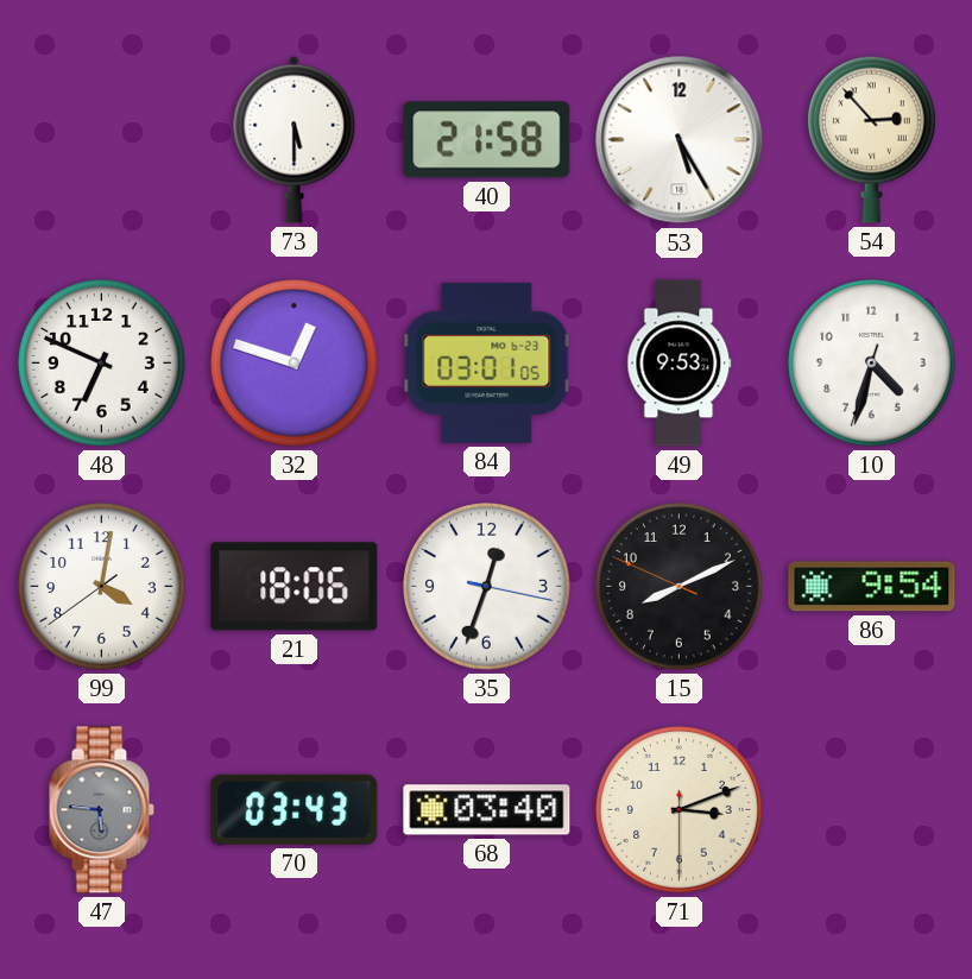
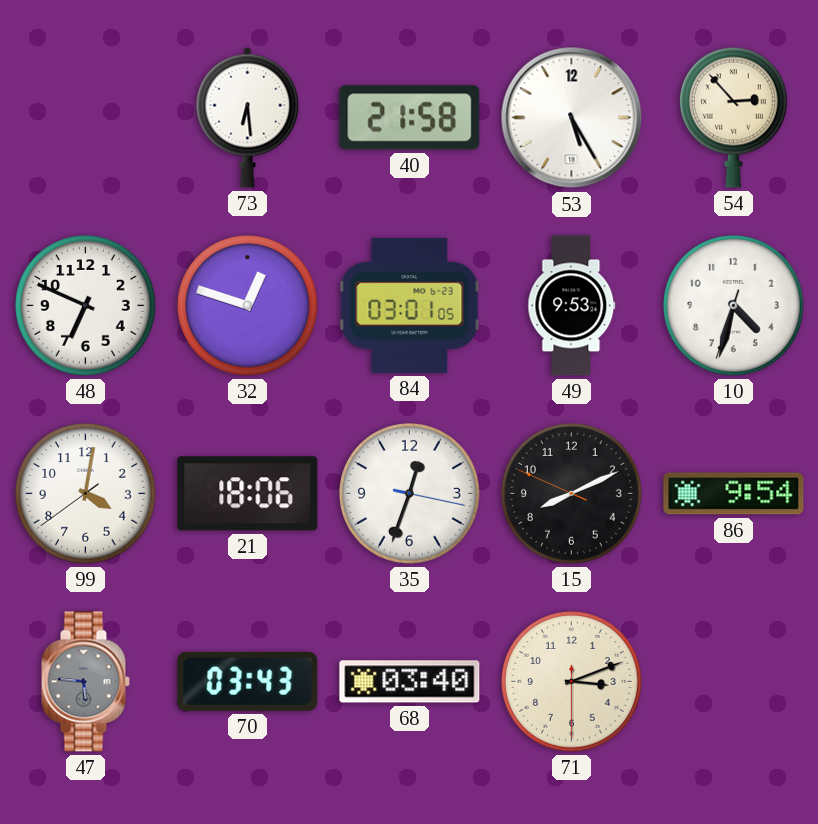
73: 5:30 -> 6:29 (248, 117)
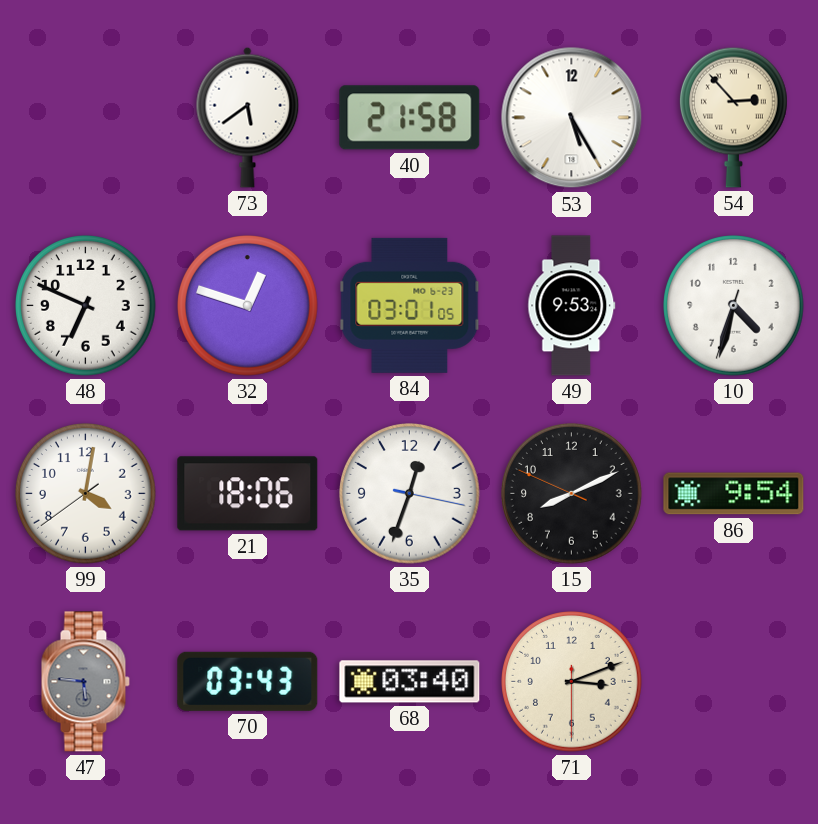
73: 6:29 -> 5:39 (248, 117)
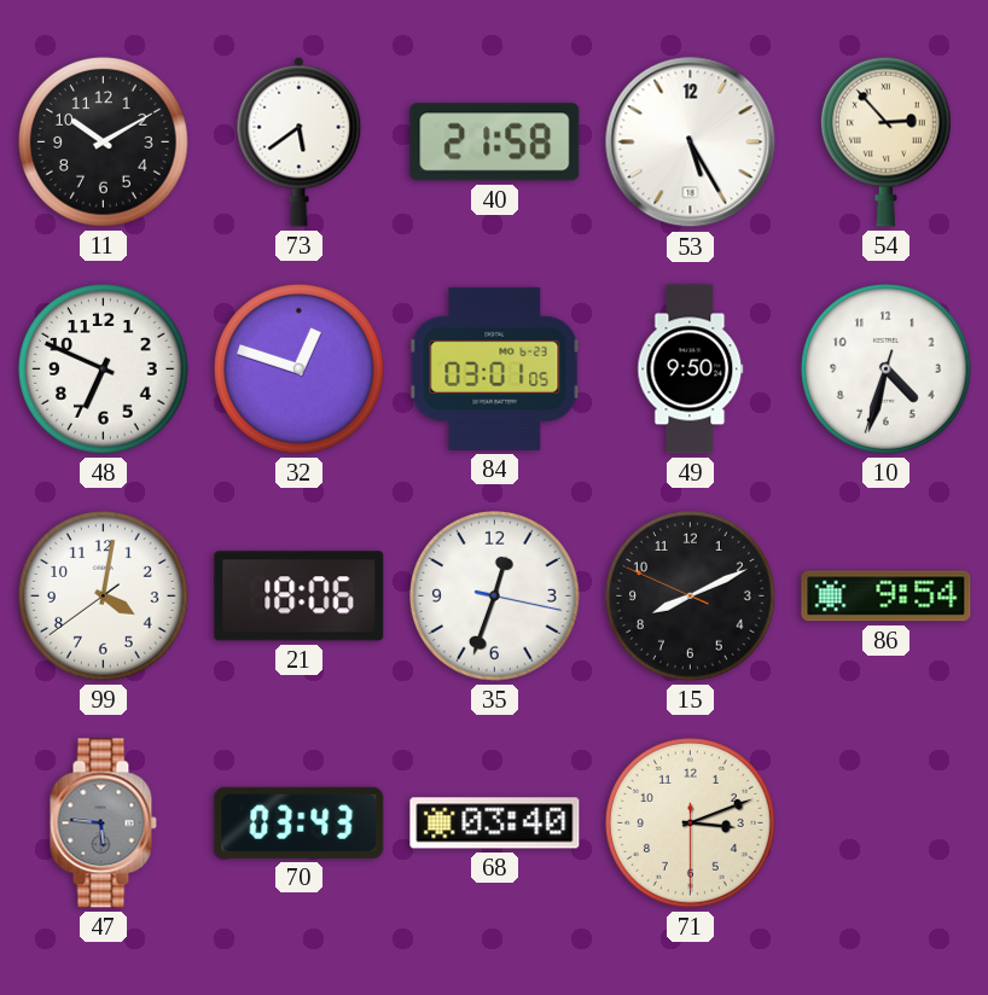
11: none -> 10:10 (104, 142)
49: 9:53 -> 9:50 (691, 370)
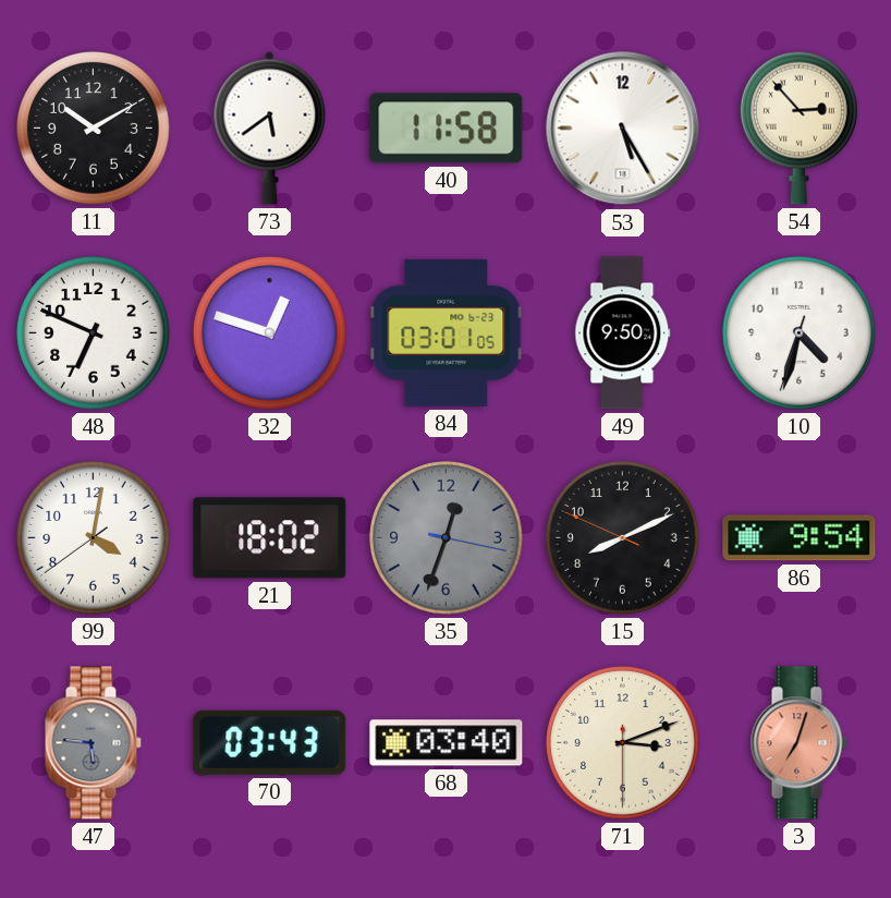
40: 21:58 -> 11:58 (447, 129)
21: 18:06 -> 18:02 (270, 538)
35 dial: white -> grey (447, 538)
3: none -> 7:03 (798, 743)
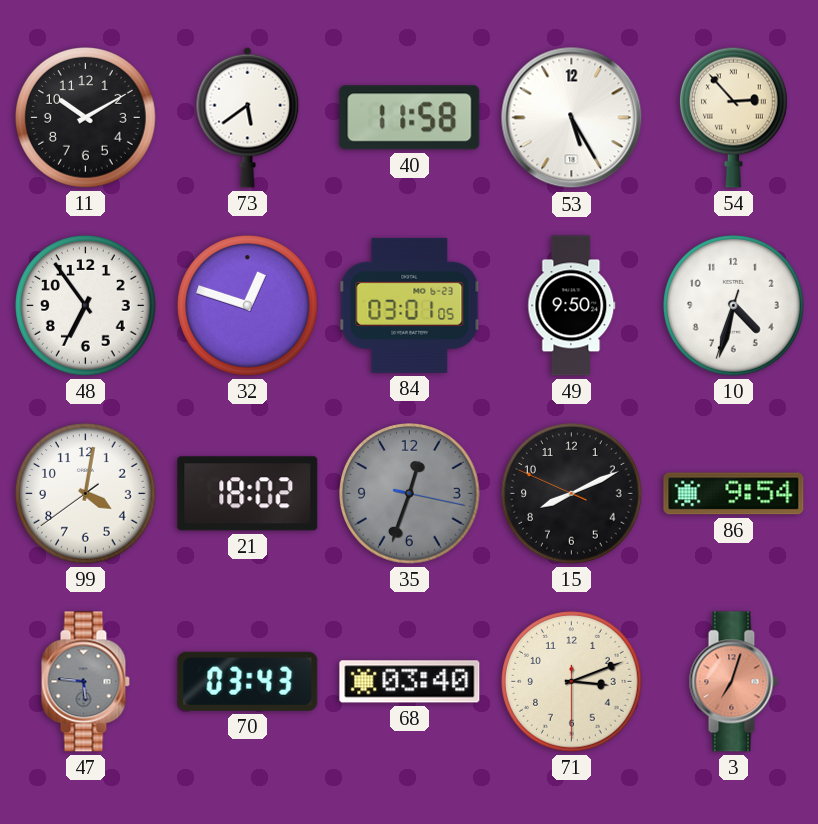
48: 6:49 -> 6:54 (86, 306)
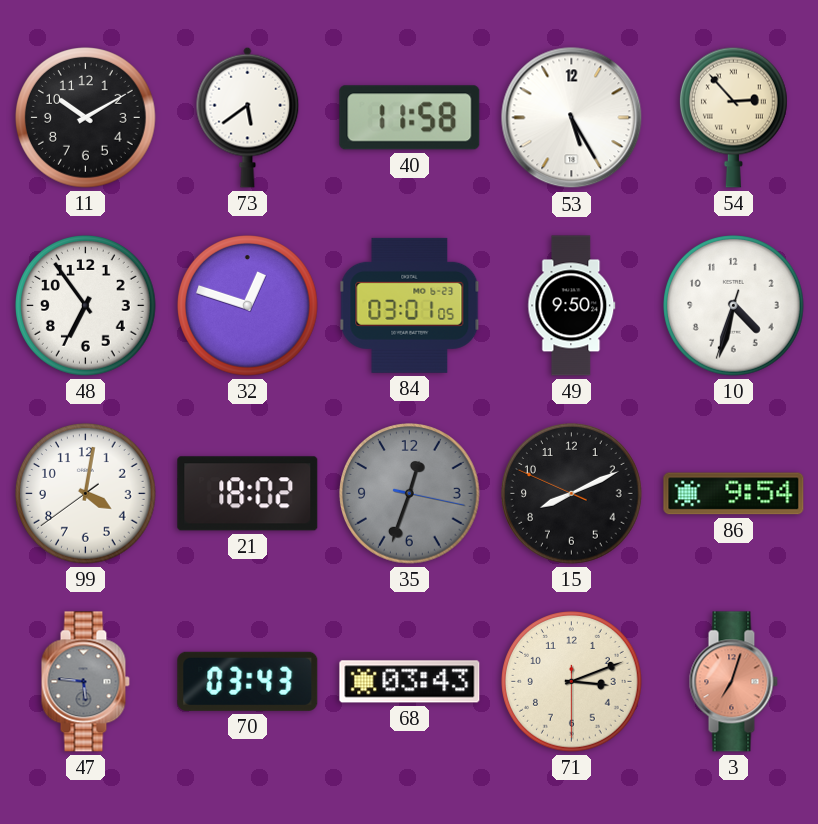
68: 03:40 -> 03:43 (410, 682)
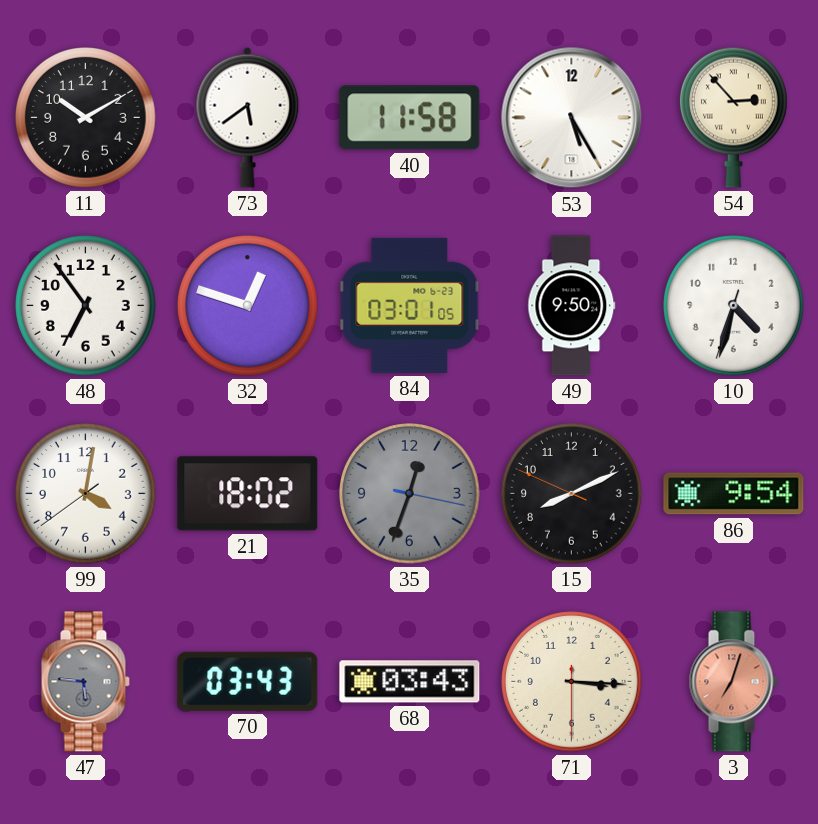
71: 3:11 -> 3:15 (572, 682)
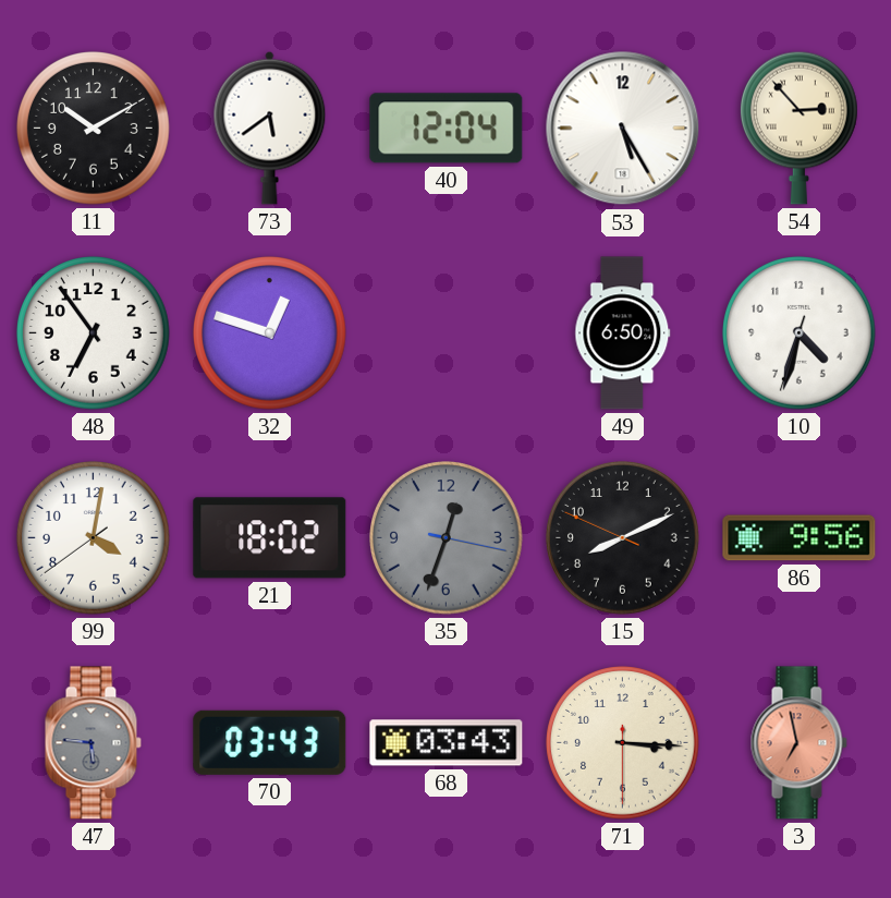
40: 11:58 -> 12:04 (447, 129)
84: 03:01 -> none (410, 305)
49: 9:50 -> 6:50 (623, 333)
86: 9:54 -> 9:56 (800, 538)
3: 7:03 -> 6:58 (798, 743)
